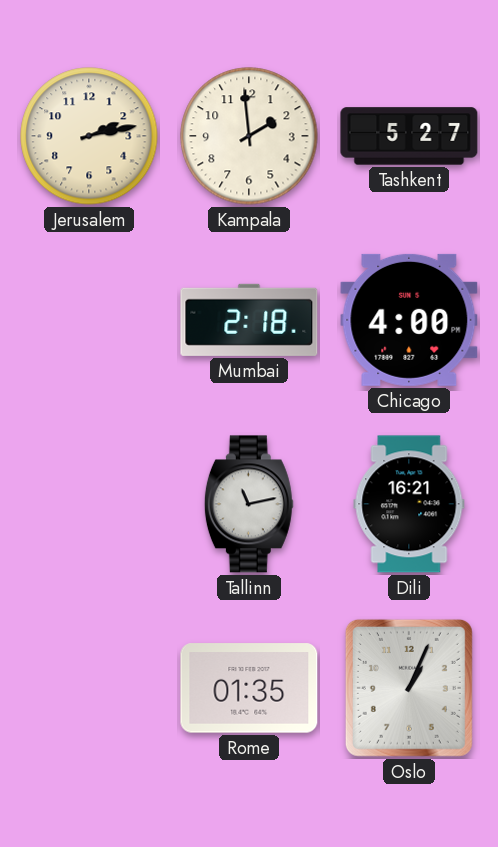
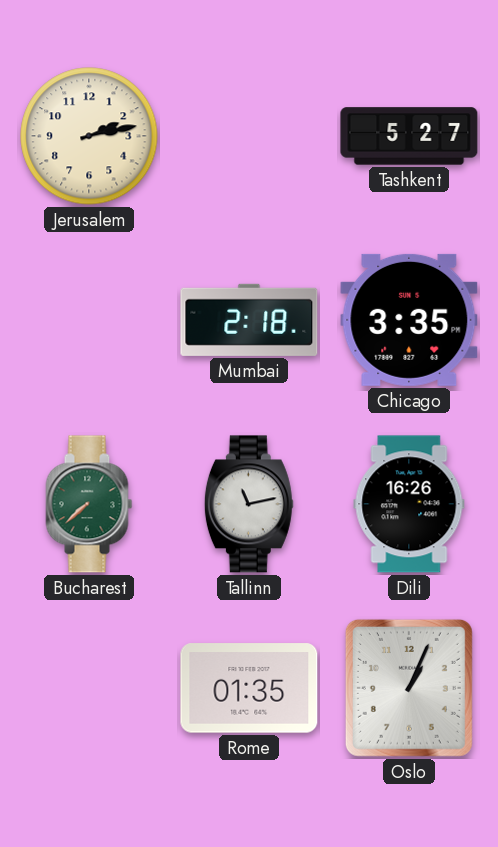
Kampala: 1:59 -> none (249, 136)
Chicago: 4:00 -> 3:35 (409, 320)
Bucharest: none -> 7:38 (89, 504)
Dili: 16:21 -> 16:26 (409, 504)
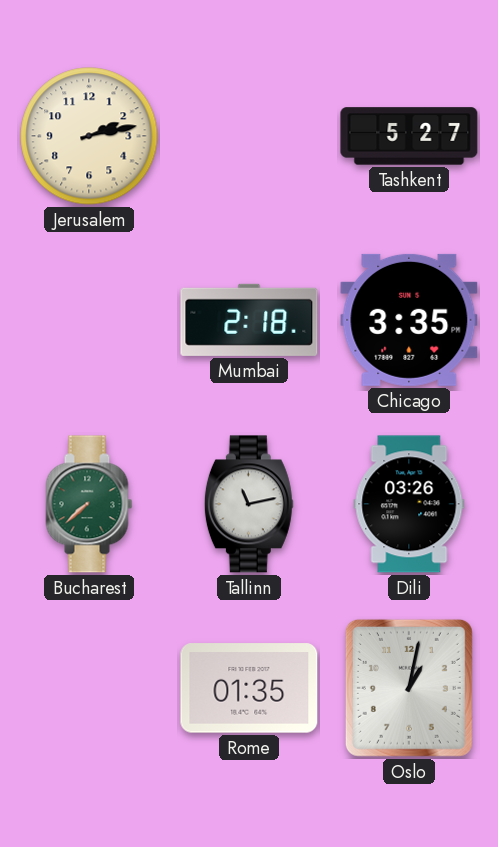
Dili: 16:26 -> 03:26 (409, 504)
Oslo: 1:04 -> 1:02 (409, 688)
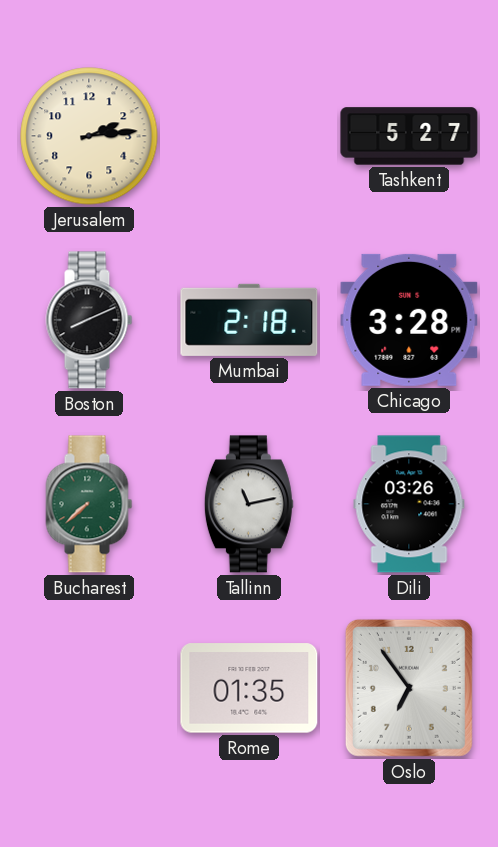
Jerusalem: 2:13 -> 2:14 (89, 136)
Boston: none -> 8:11 (89, 320)
Chicago: 3:35 -> 3:28 (409, 320)
Oslo: 1:02 -> 6:54 (409, 688)
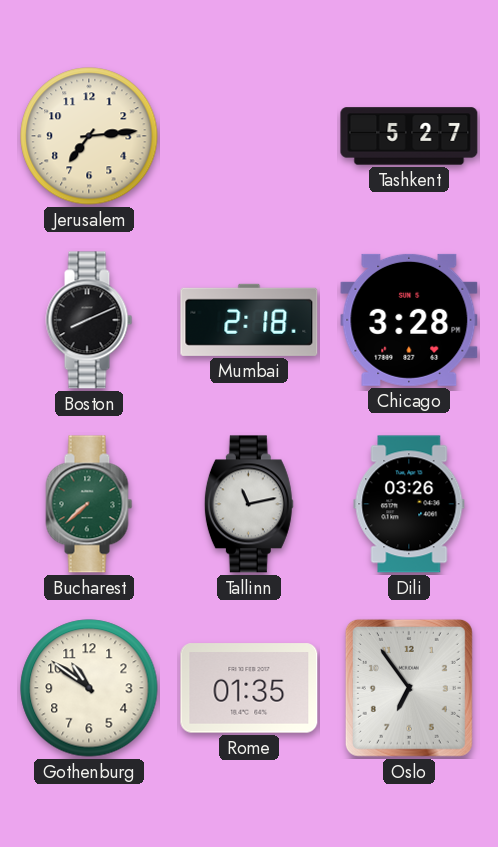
Jerusalem: 2:14 -> 7:14 (89, 136)
Gothenburg: none -> 10:51 (89, 688)
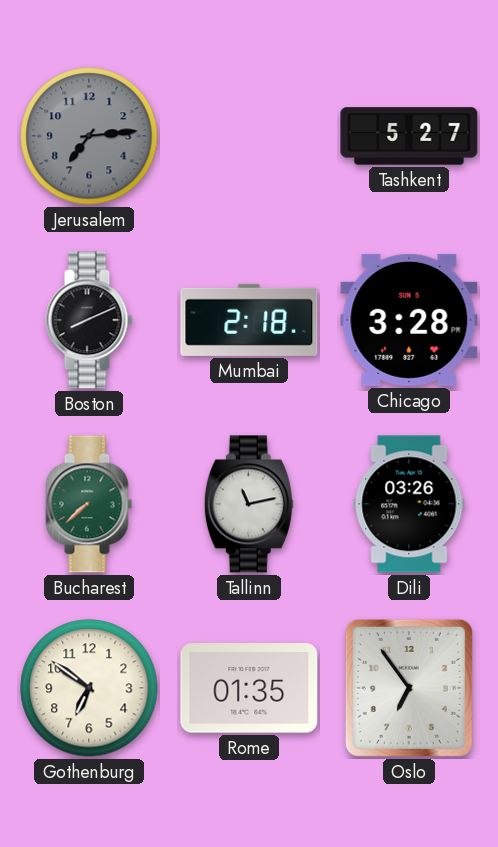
Jerusalem dial: cream -> grey (89, 136)
Gothenburg: 10:51 -> 6:51 (89, 688)
